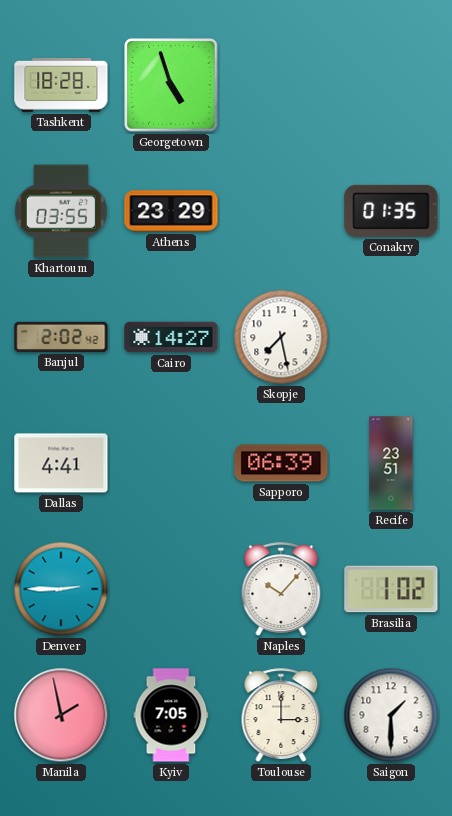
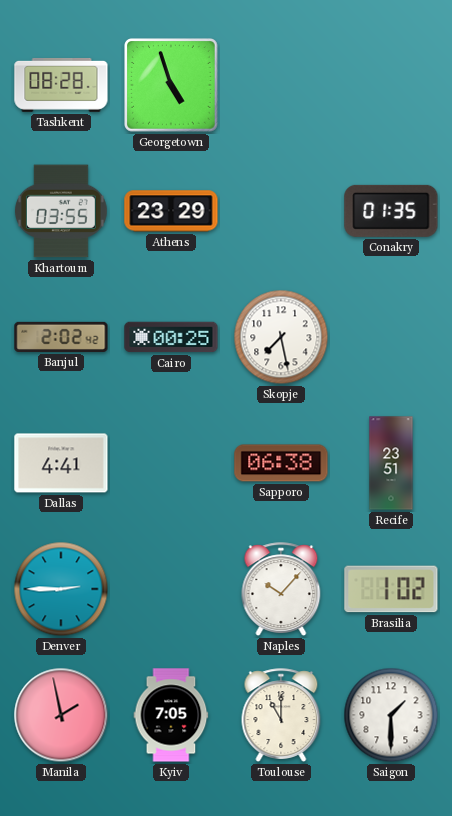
Tashkent: 18:28 -> 08:28 (61, 85)
Cairo: 14:27 -> 00:25 (171, 337)
Sapporo: 06:39 -> 06:38 (281, 463)
Toulouse: 3:00 -> 11:00 (281, 715)
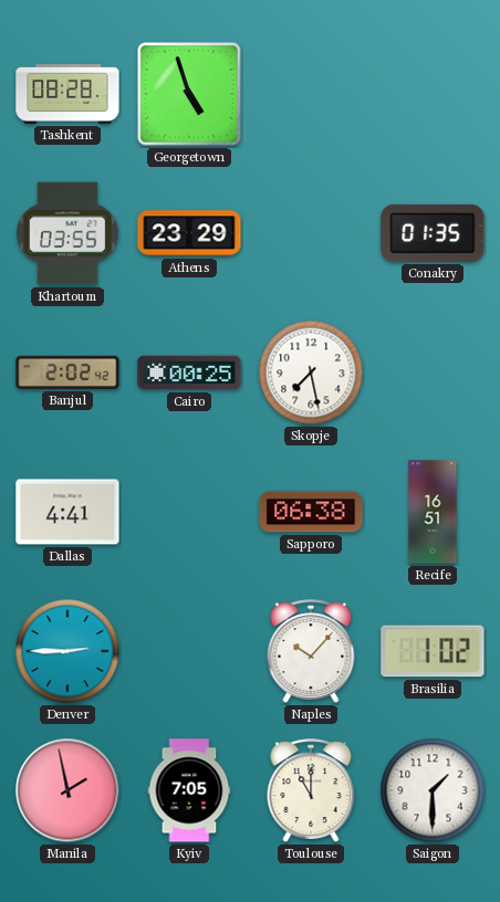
Recife: 23:51 -> 16:51 (433, 512)
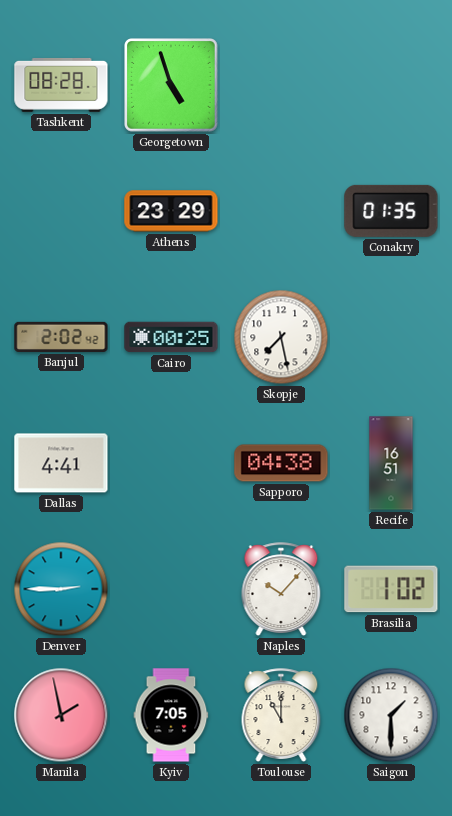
Khartoum: 03:55 -> none (67, 233)
Sapporo: 06:38 -> 04:38 (281, 463)
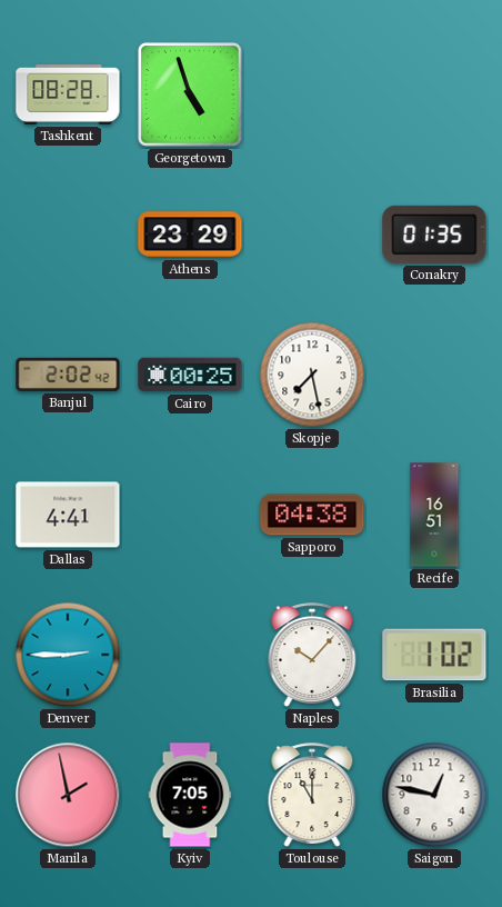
Saigon: 1:30 -> 12:47 (434, 795)
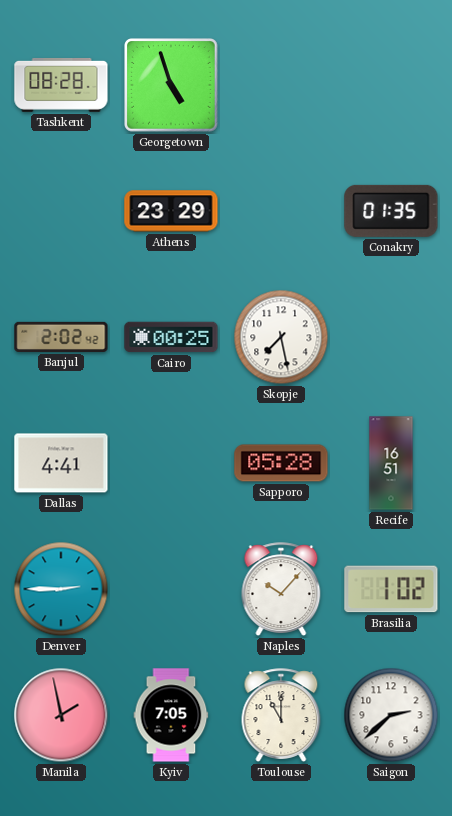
Sapporo: 04:38 -> 05:28 (281, 463)
Saigon: 12:47 -> 2:38 (391, 715)
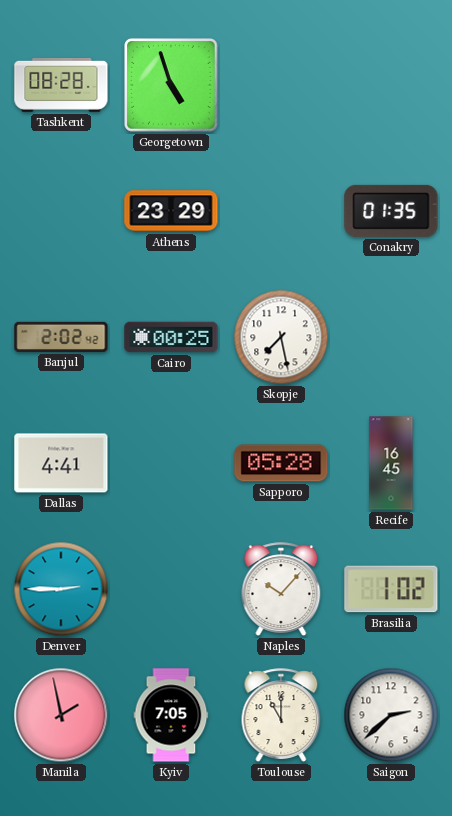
Recife: 16:51 -> 16:45 (391, 463)
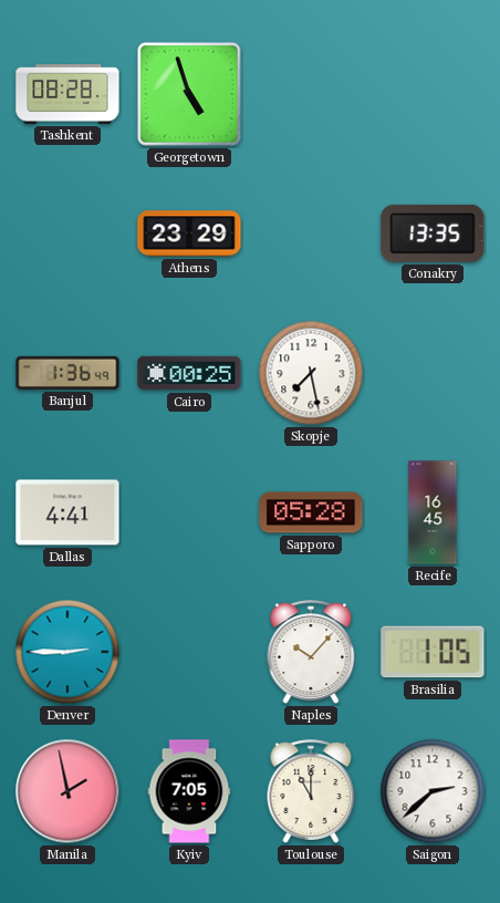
Conakry: 01:35 -> 13:35 (433, 233)
Banjul: 2:02 -> 1:36 (67, 373)
Brasilia: 1:02 -> 1:05 (433, 652)
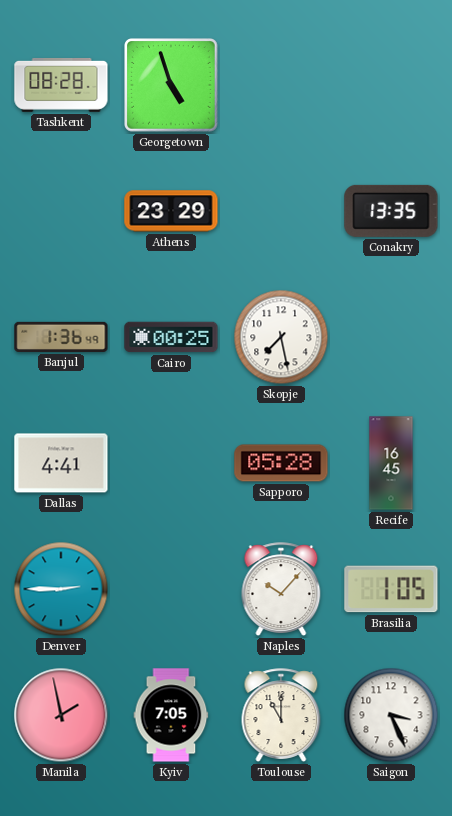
Saigon: 2:38 -> 3:26 (391, 715)
